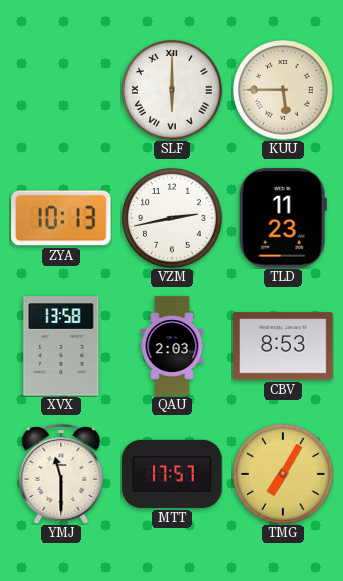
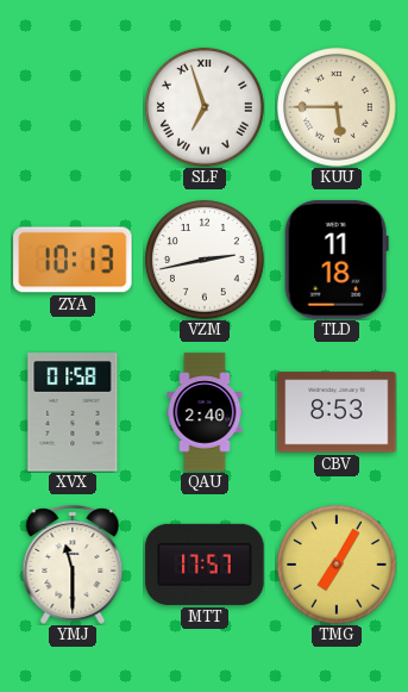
SLF: 6:00 -> 6:57 (206, 108)
TLD: 11:23 -> 11:18 (337, 260)
XVX: 13:58 -> 01:58 (73, 412)
QAU: 2:03 -> 2:40 (205, 412)
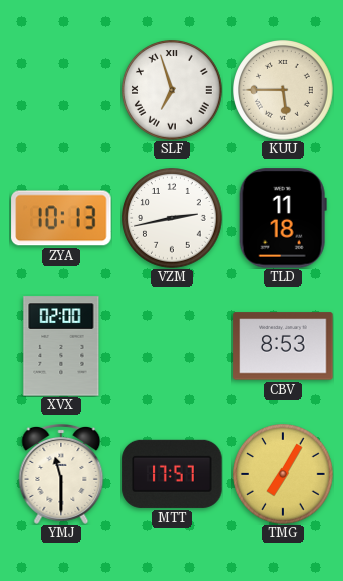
XVX: 01:58 -> 02:00 (61, 346)
QAU: 2:40 -> none (205, 412)
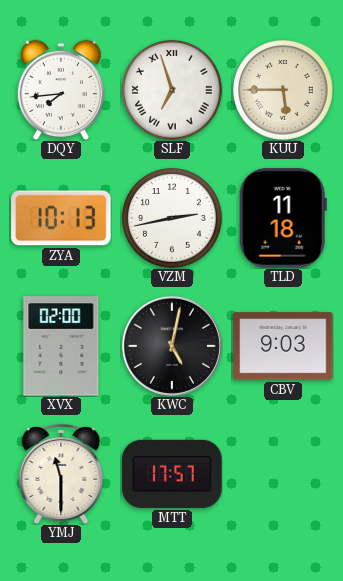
DQY: none -> 7:44 (60, 90)
KWC: none -> 5:02 (172, 346)
CBV: 8:53 -> 9:03 (283, 346)
TMG: 7:05 -> none (284, 475)
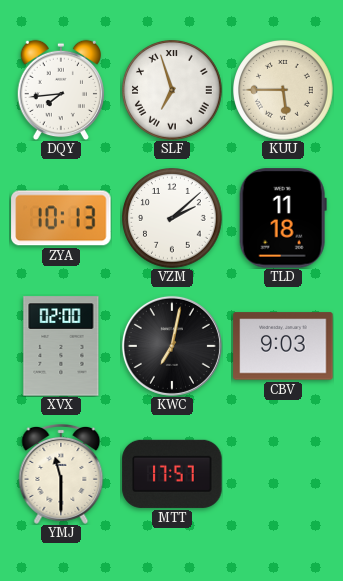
VZM: 2:43 -> 2:08 (173, 219)
KWC: 5:02 -> 7:02 (172, 346)
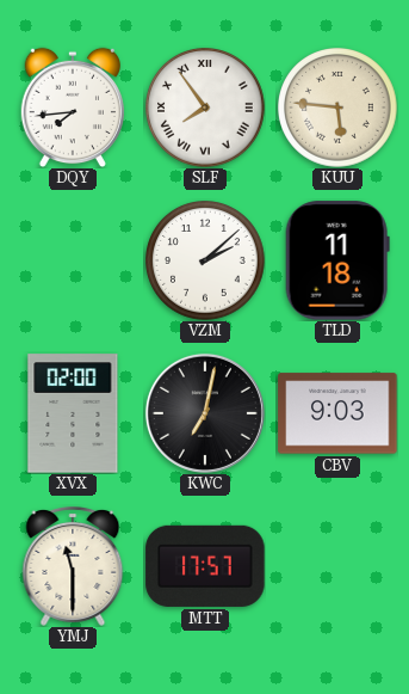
SLF: 6:57 -> 7:54 (206, 109)
KUU: 5:45 -> 5:46 (339, 109)
ZYA: 10:13 -> none (61, 218)
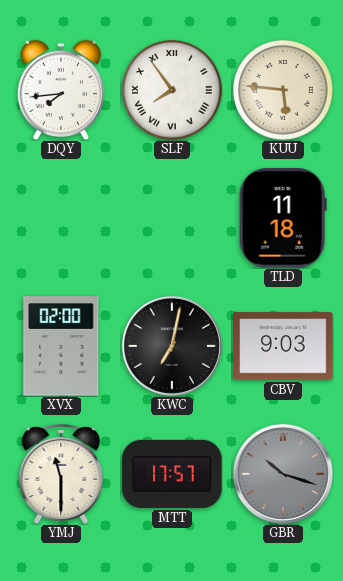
VZM: 2:08 -> none (206, 262)
GBR: none -> 10:18 (283, 474)
